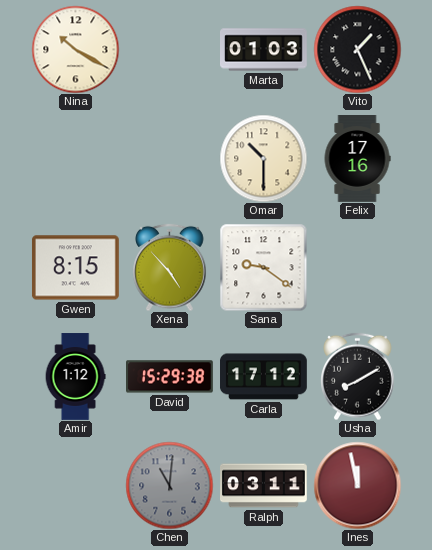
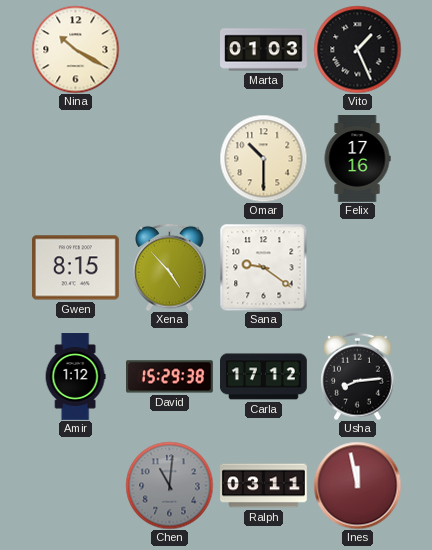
Usha: 8:10 -> 8:14 (358, 376)
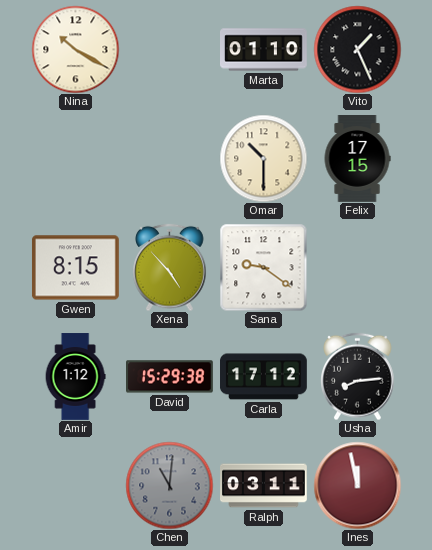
Marta: 01:03 -> 01:10 (264, 50)
Felix: 17:16 -> 17:15 (357, 159)
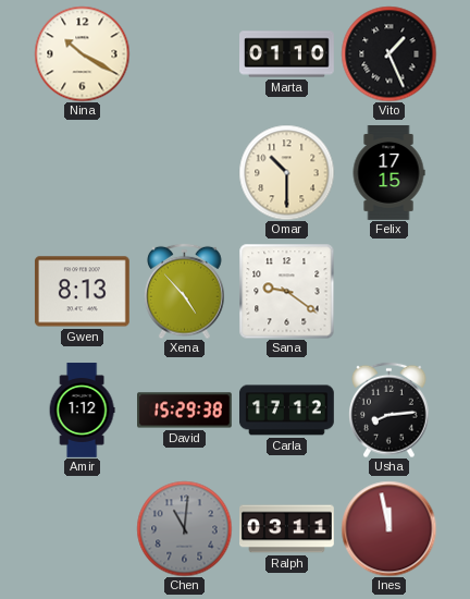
Gwen: 8:15 -> 8:13 (82, 292)
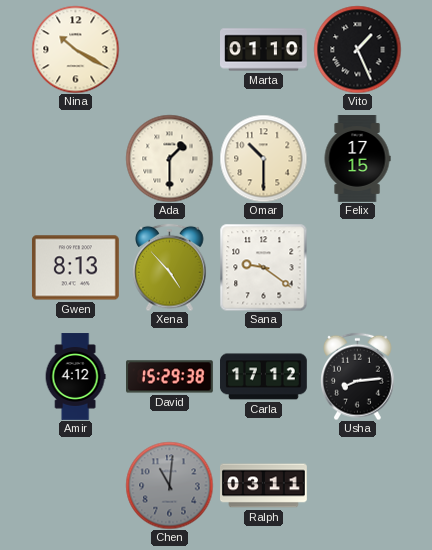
Ada: none -> 1:30 (169, 158)
Amir: 1:12 -> 4:12 (75, 377)
Ines: 11:58 -> none (388, 528)
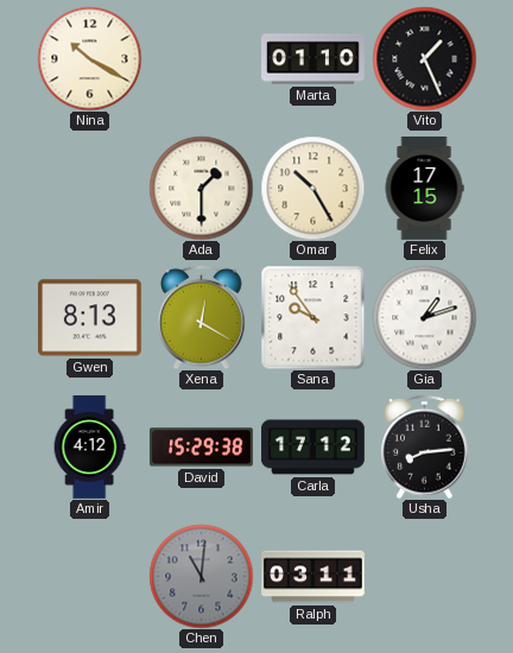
Omar: 10:30 -> 10:25 (312, 188)
Xena: 4:53 -> 12:20 (202, 317)
Sana: 9:21 -> 9:54 (312, 317)
Gia: none -> 1:12 (424, 317)
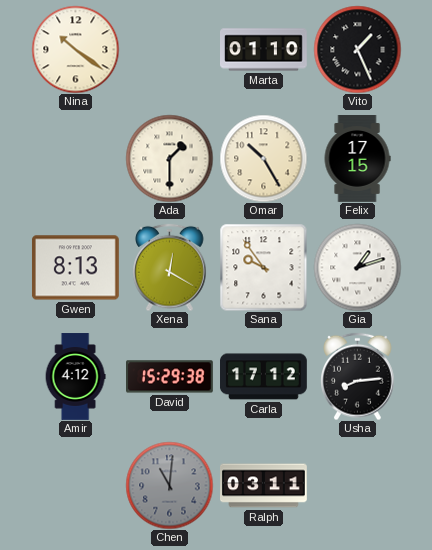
Nina: 10:20 -> 10:21 (75, 49)
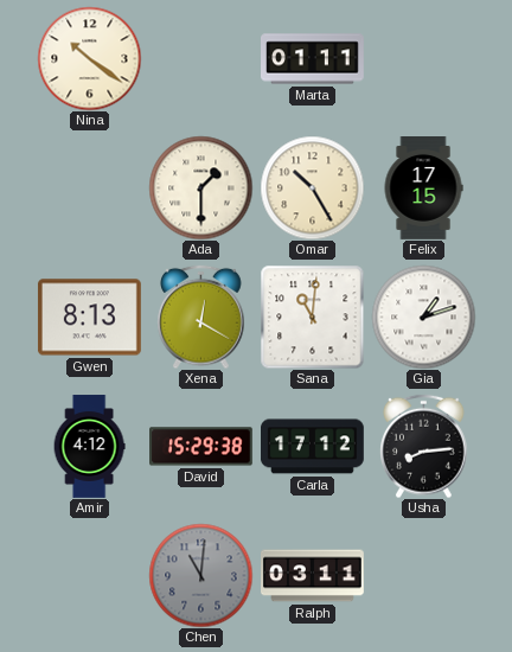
Marta: 01:10 -> 01:11 (313, 59)
Vito: 1:26 -> none (357, 49)
Sana: 9:54 -> 11:01 (312, 317)
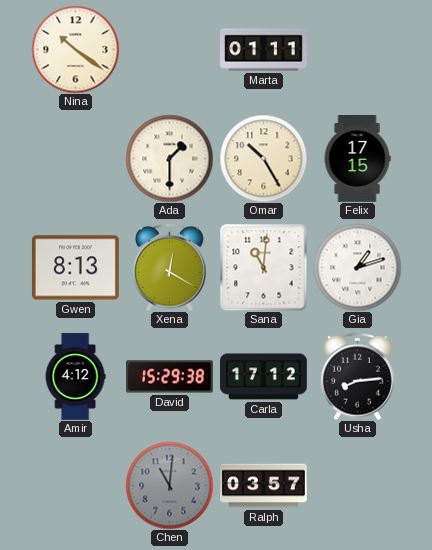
Ralph: 03:11 -> 03:57 (264, 486)
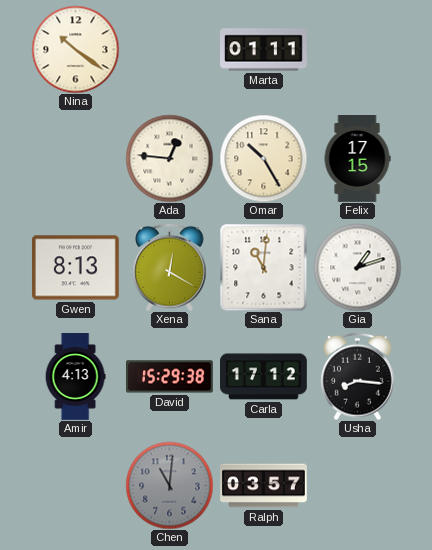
Ada: 1:30 -> 12:46 (169, 158)
Amir: 4:12 -> 4:13 (75, 377)
Usha: 8:14 -> 8:16 (358, 376)
